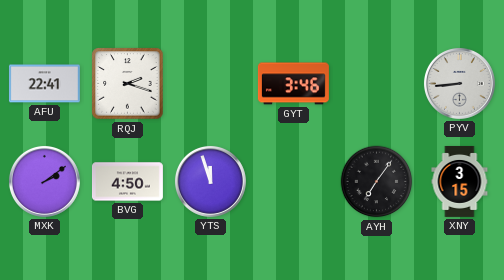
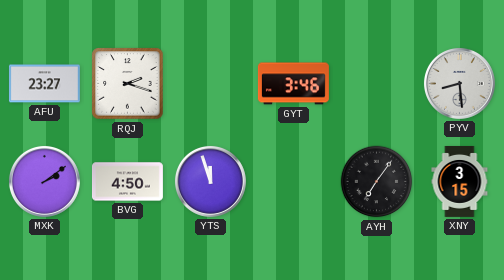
AFU: 22:41 -> 23:27 (44, 84)
PYV: 8:44 -> 8:29 (459, 83)
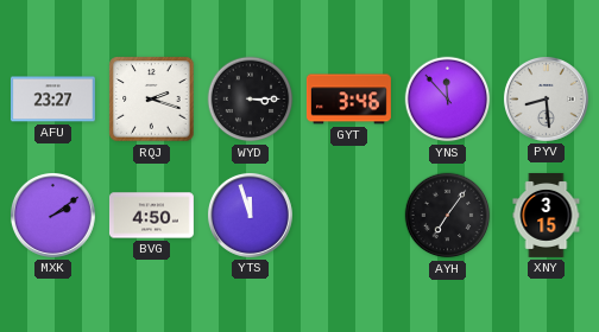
WYD: none -> 3:15 (251, 100)
YNS: none -> 11:53 (448, 100)
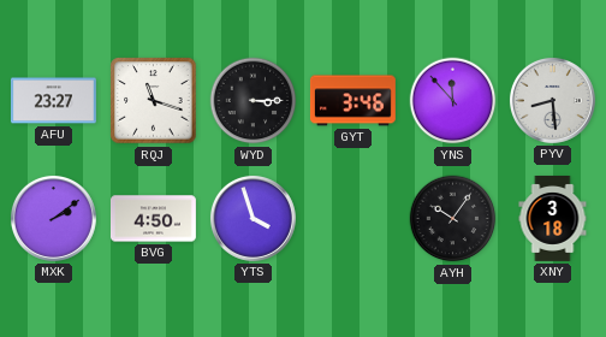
RQJ: 2:18 -> 11:18 (154, 101)
YTS: 11:57 -> 3:57 (252, 218)
AYH: 7:06 -> 10:06 (453, 219)
XNY: 3:15 -> 3:18 (553, 218)
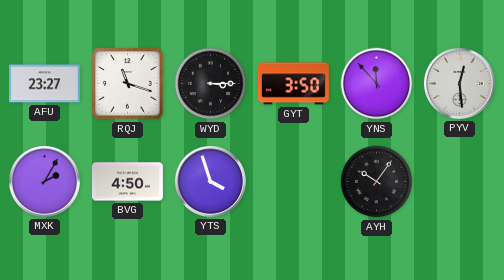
GYT: 3:46 -> 3:50 (293, 84)
PYV: 8:29 -> 12:29 (459, 83)
MXK: 2:09 -> 2:05 (44, 181)
XNY: 3:18 -> none (553, 218)
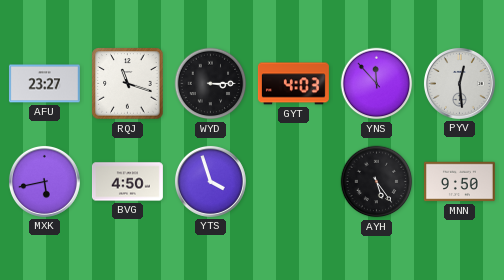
GYT: 3:50 -> 4:03 (293, 84)
MXK: 2:05 -> 5:43 (44, 181)
AYH: 10:06 -> 5:24 (377, 182)
MNN: none -> 9:50 (459, 182)
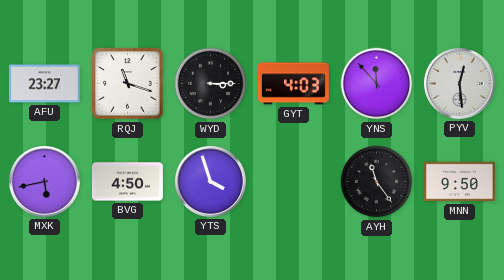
AYH: 5:24 -> 11:24 (377, 182)
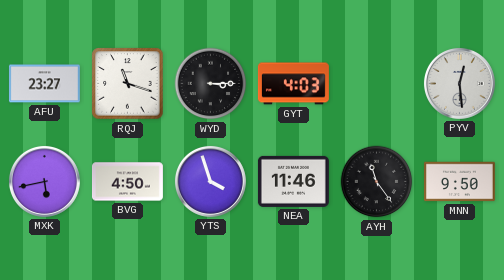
YNS: 11:53 -> none (377, 84)
NEA: none -> 11:46 (293, 181)
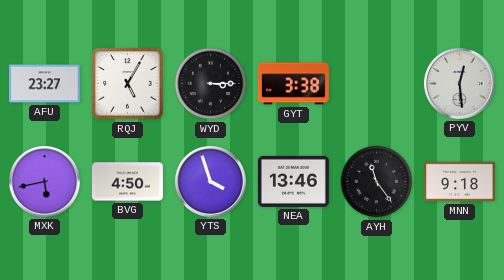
RQJ: 11:18 -> 5:05 (128, 84)
GYT: 4:03 -> 3:38 (293, 84)
NEA: 11:46 -> 13:46 (293, 181)
MNN: 9:50 -> 9:18 (459, 182)
